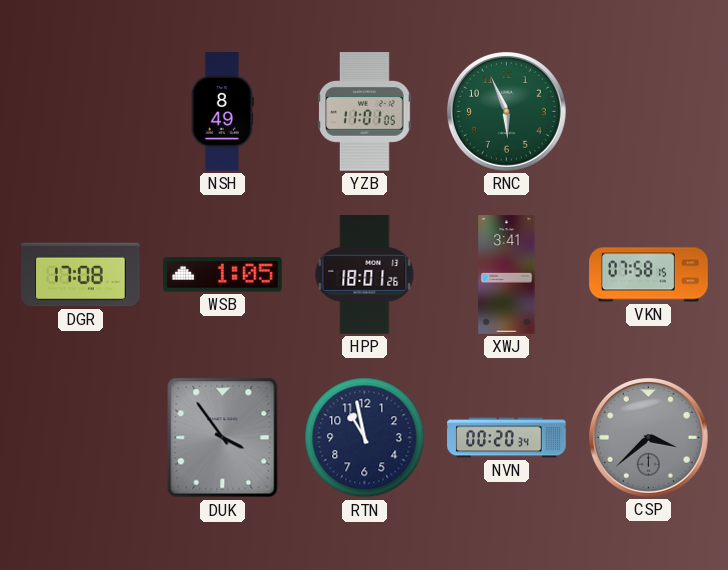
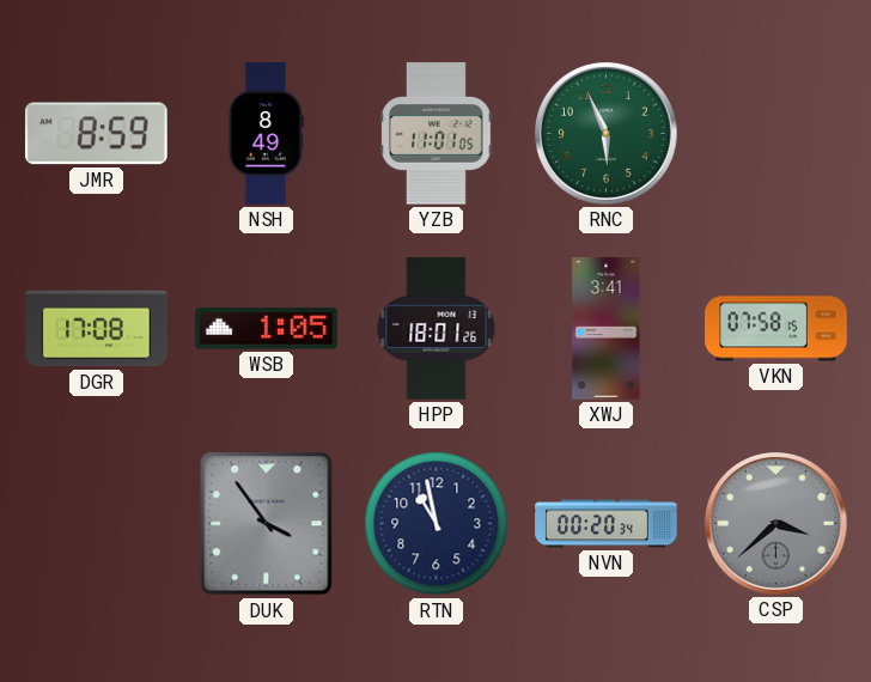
JMR: none -> 8:59 (97, 134)
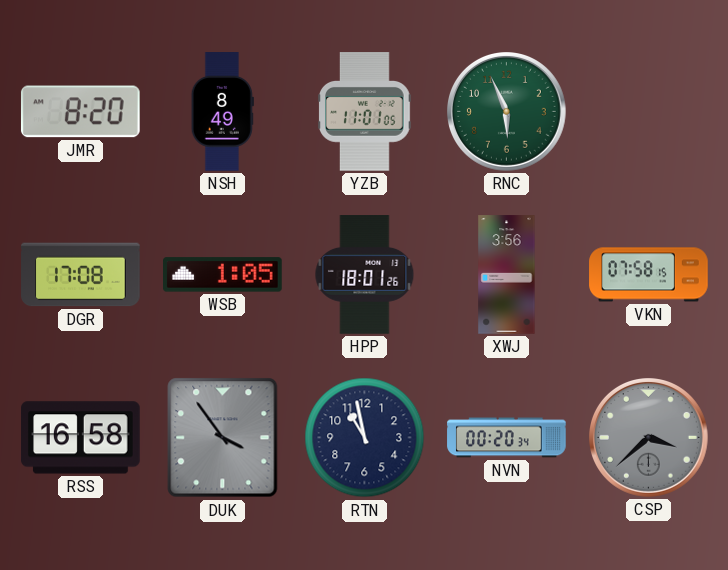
JMR: 8:59 -> 8:20 (81, 112)
XWJ: 3:41 -> 3:56 (507, 275)
RSS: none -> 16:58 (81, 438)
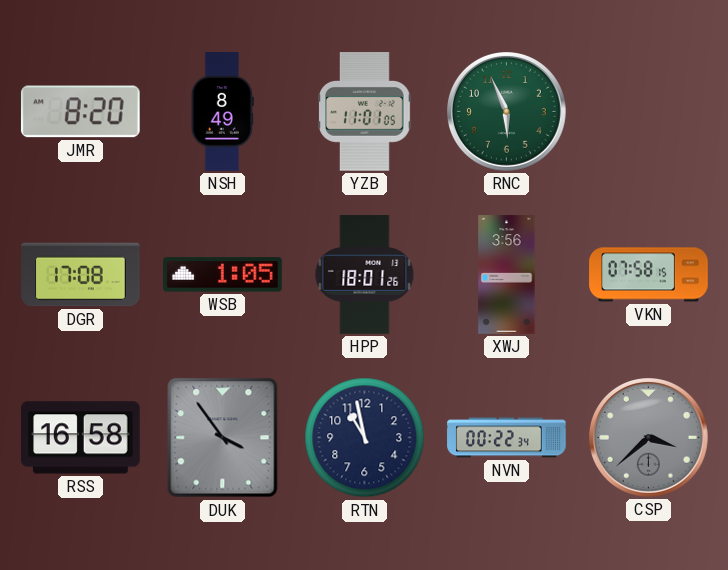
NVN: 00:20 -> 00:22 (507, 438)
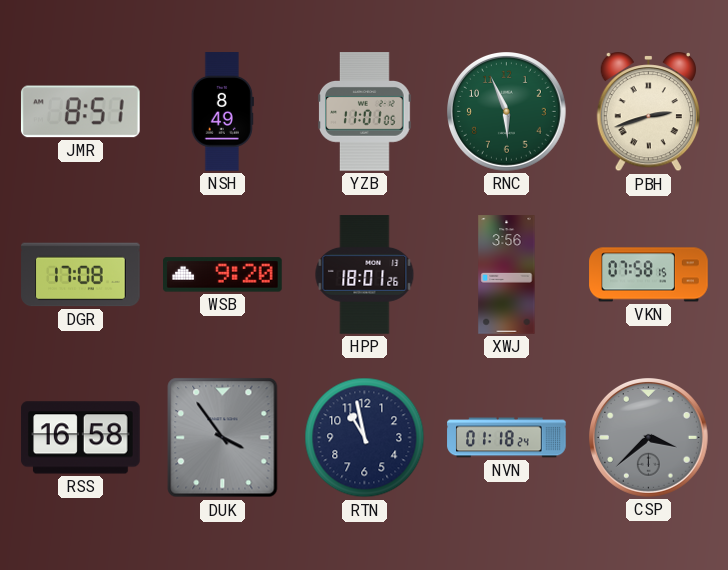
JMR: 8:20 -> 8:51 (81, 112)
PBH: none -> 2:42 (648, 113)
WSB: 1:05 -> 9:20 (223, 275)
NVN: 00:22 -> 01:18 (507, 438)
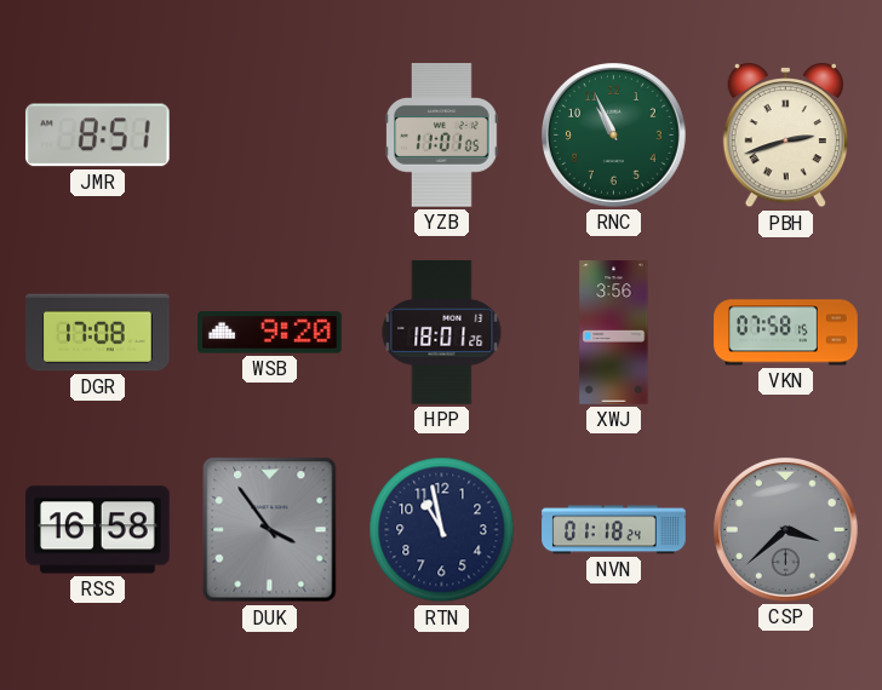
NSH: 8:49 -> none (222, 112)
RNC: 5:56 -> 10:56 (614, 136)
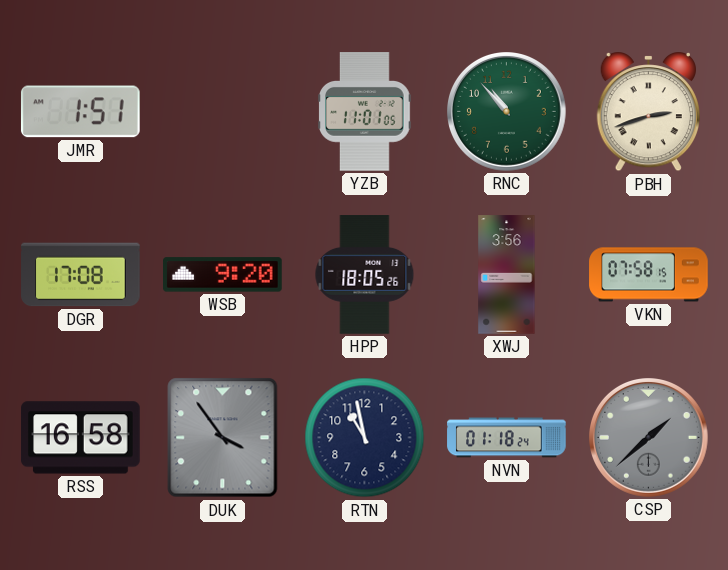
JMR: 8:51 -> 1:51 (81, 112)
RNC: 10:56 -> 10:53 (507, 112)
HPP: 18:01 -> 18:05 (365, 275)
CSP: 3:38 -> 1:38 (649, 438)
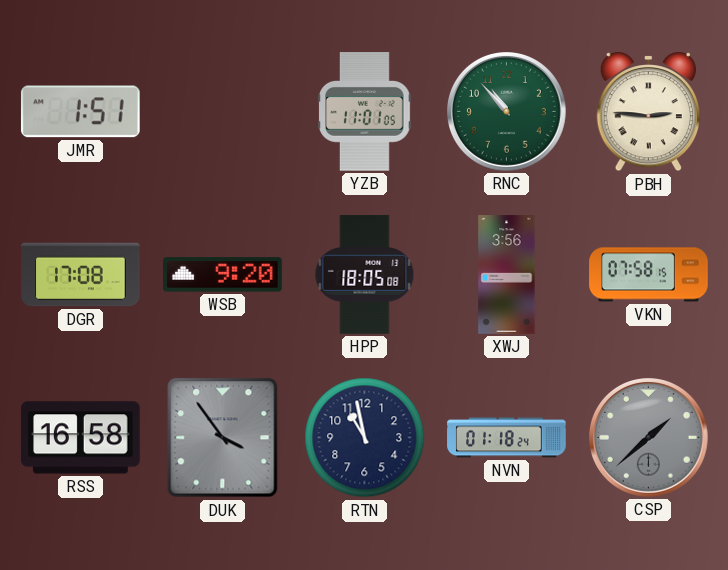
PBH: 2:42 -> 2:46 (648, 113)
HPP: 18:05:26 -> 18:05:08 (365, 275)
